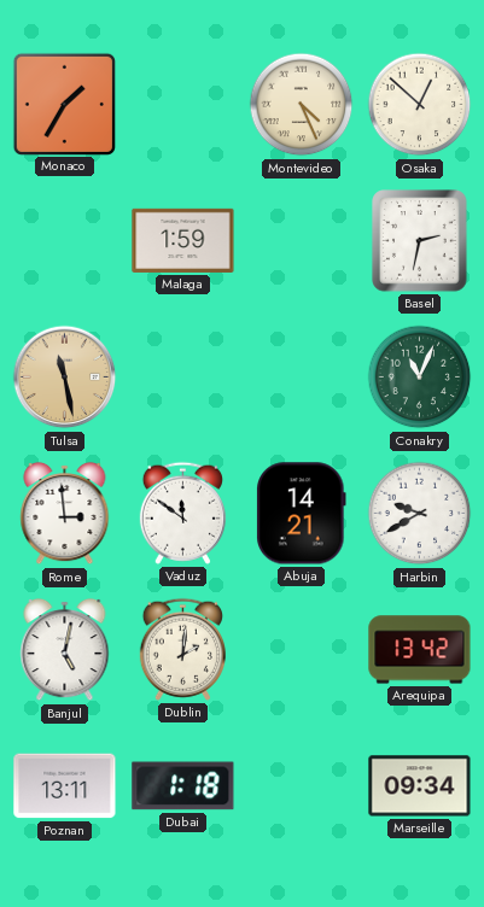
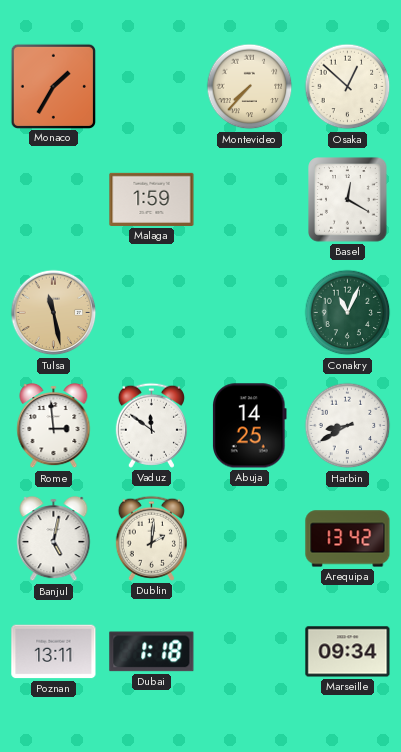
Montevideo: 4:26 -> 7:37 (250, 87)
Basel: 2:32 -> 12:20 (348, 200)
Abuja: 14:21 -> 14:25 (250, 426)
Harbin: 9:40 -> 8:40 (348, 426)
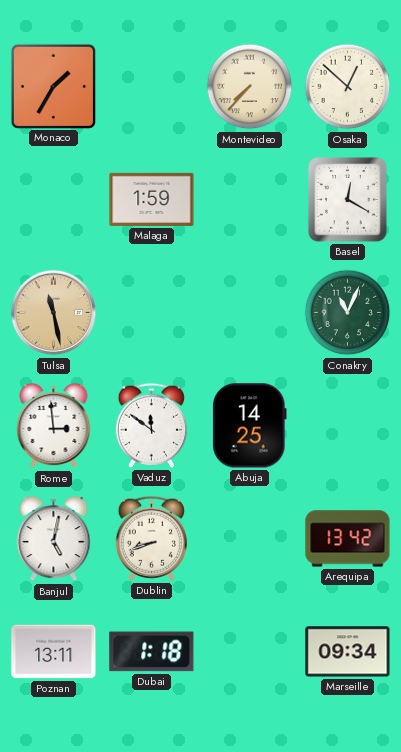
Harbin: 8:40 -> none (348, 426)
Dublin: 2:01 -> 8:42 (151, 538)
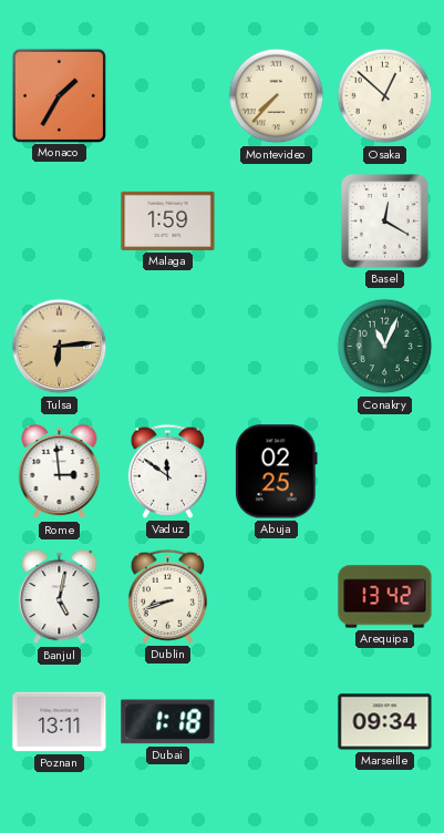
Tulsa: 11:28 -> 6:14 (60, 347)
Abuja: 14:25 -> 02:25 (277, 472)
